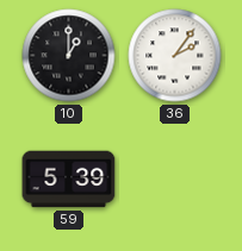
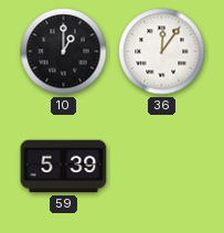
36: 2:06 -> 12:06 (162, 52)
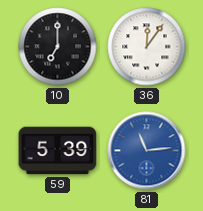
10: 1:00 -> 7:00 (58, 47)
81: none -> 11:14 (147, 151)
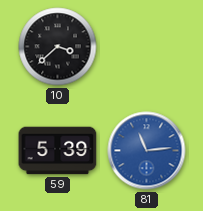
10: 7:00 -> 3:38 (58, 47)
36: 12:06 -> none (147, 47)
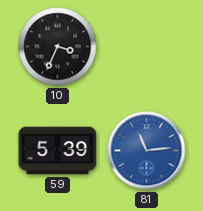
10: 3:38 -> 3:34 (58, 47)
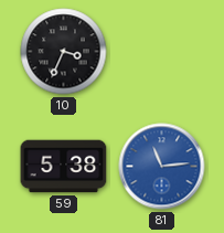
59: 5:39 -> 5:38 (64, 167)
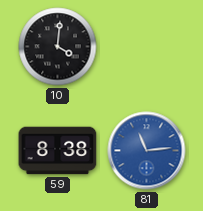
10: 3:34 -> 4:01 (58, 47)
59: 5:38 -> 8:38 (58, 151)
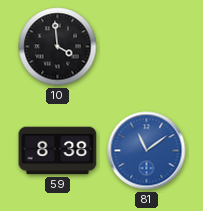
10: 4:01 -> 3:59 (58, 47)
81: 11:14 -> 11:09 (147, 151)
